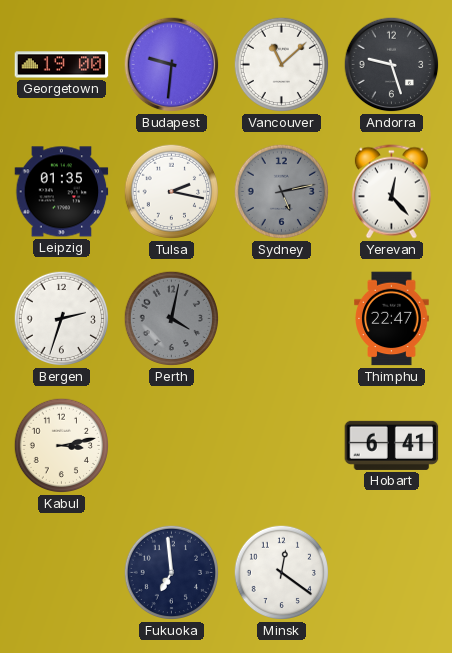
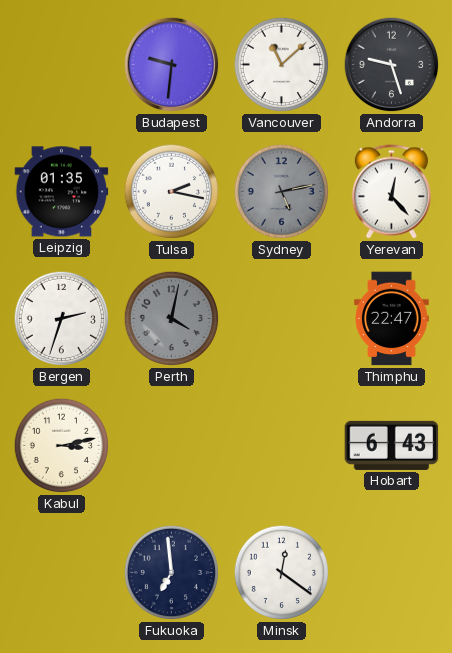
Georgetown: 19:00 -> none (62, 65)
Hobart: 6:41 -> 6:43 (392, 445)
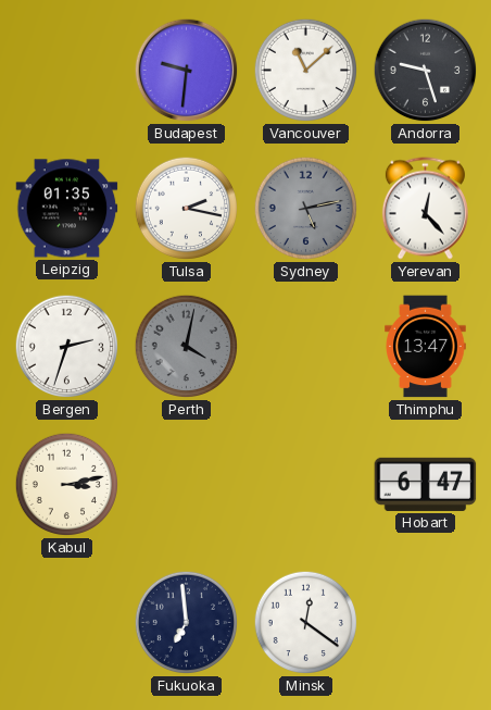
Thimphu: 22:47 -> 13:47 (426, 347)
Hobart: 6:43 -> 6:47 (426, 484)
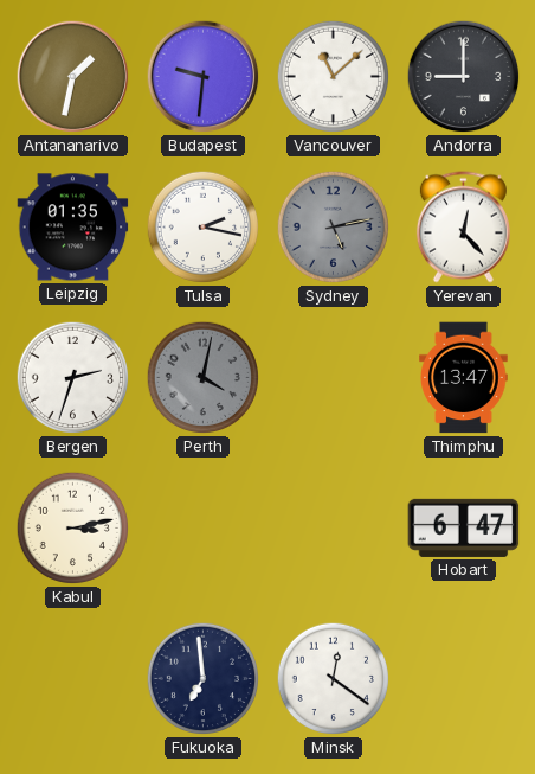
Antananarivo: none -> 1:32 (73, 77)
Andorra: 9:27 -> 9:00 (464, 77)
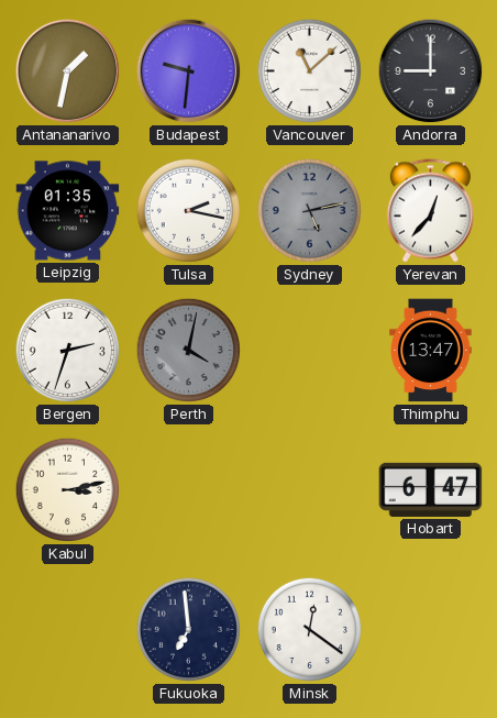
Yerevan: 12:23 -> 12:37 (430, 211)
